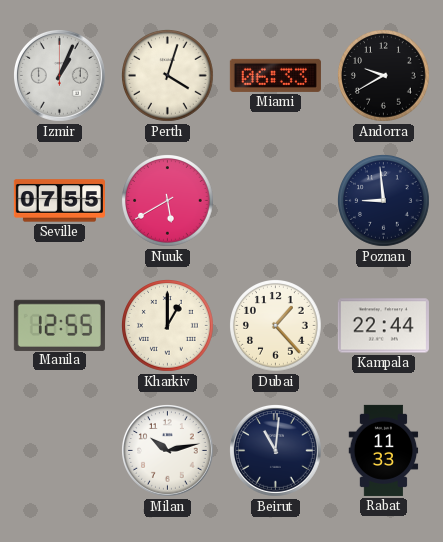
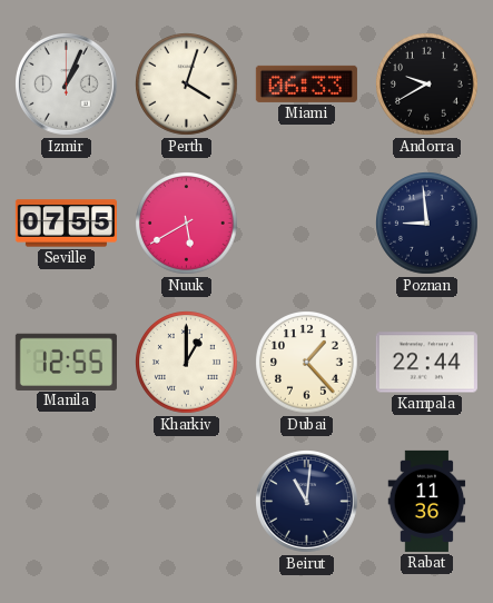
Milan: 10:13 -> none (168, 451)
Rabat: 11:33 -> 11:36 (427, 501)
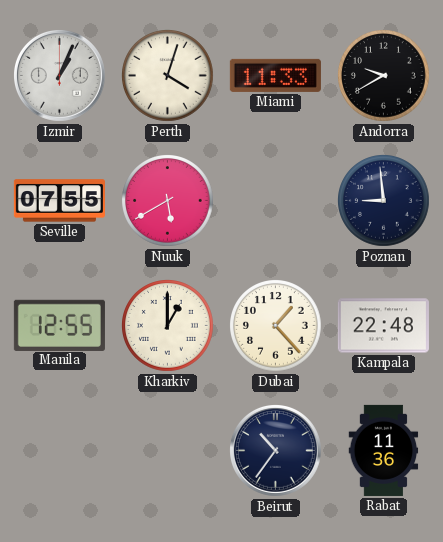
Miami: 06:33 -> 11:33 (275, 75)
Kampala: 22:44 -> 22:48 (383, 326)
Beirut: 11:01 -> 10:36 (276, 451)
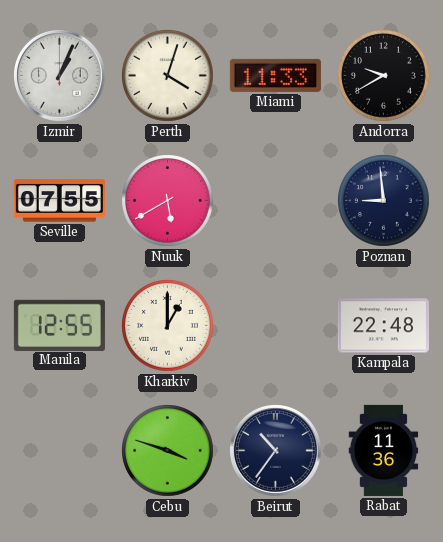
Dubai: 1:23 -> none (276, 326)
Cebu: none -> 3:48 (168, 451)
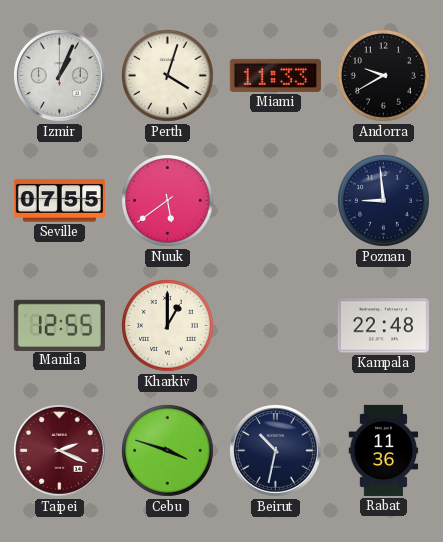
Nuuk: 5:40 -> 5:39 (168, 201)
Taipei: none -> 2:19 (60, 451)
Beirut: 10:36 -> 10:32 (276, 451)
